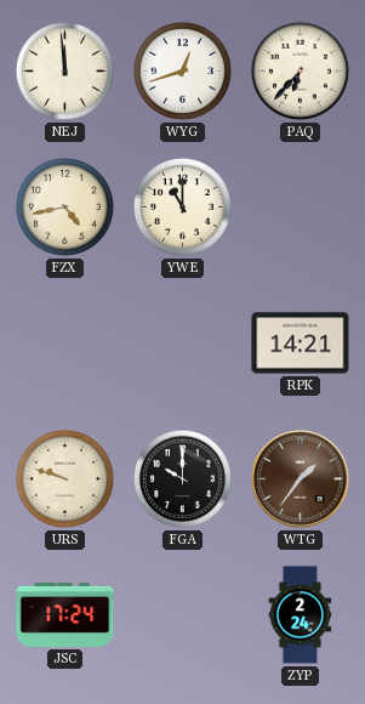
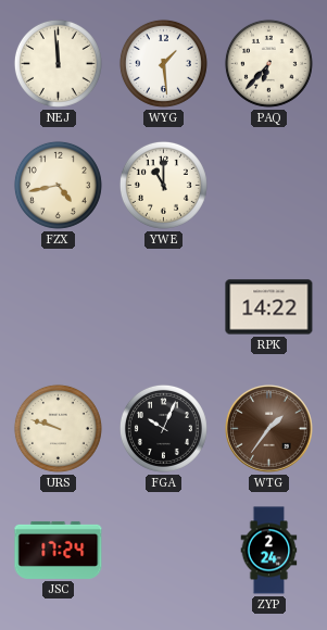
WYG: 12:42 -> 1:29 (163, 63)
RPK: 14:21 -> 14:22 (269, 307)
FGA: 10:00 -> 10:04 (163, 428)
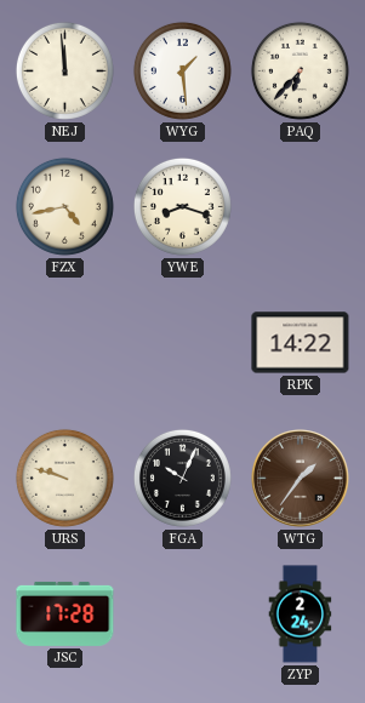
YWE: 11:00 -> 8:18 (182, 206)
JSC: 17:24 -> 17:28 (65, 613)
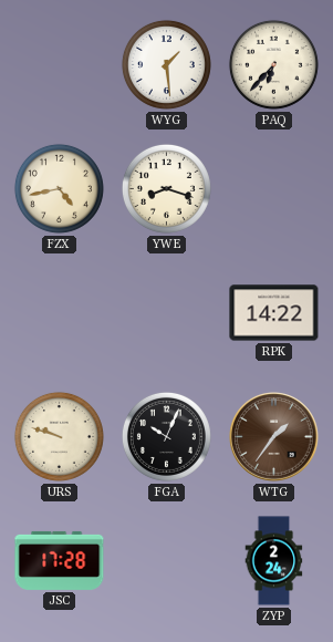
NEJ: 11:59 -> none (64, 70)
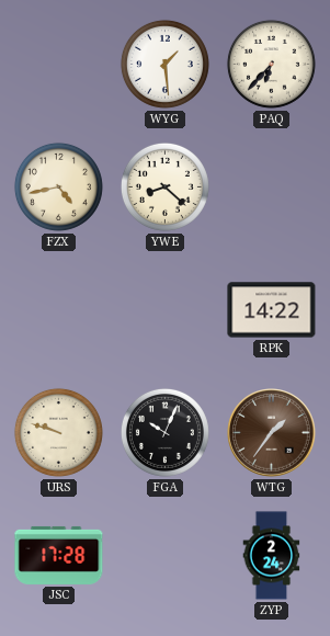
YWE: 8:18 -> 8:22 (164, 186)
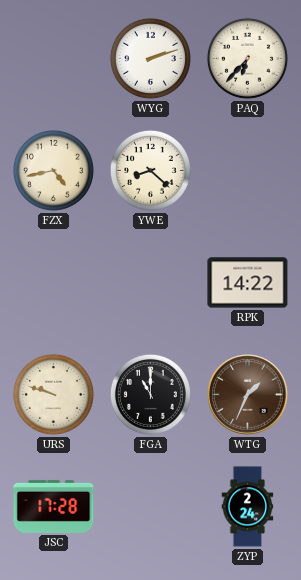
WYG: 1:29 -> 2:12 (150, 58)
FGA: 10:04 -> 11:00 (150, 394)
WTG: 1:36 -> 1:34 (248, 395)
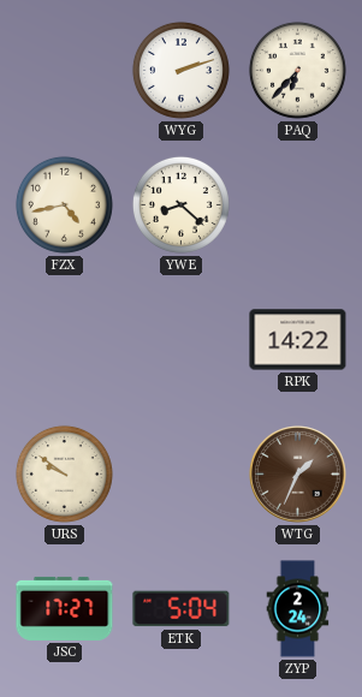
URS: 9:48 -> 9:51 (64, 473)
FGA: 11:00 -> none (150, 394)
JSC: 17:28 -> 17:27 (65, 608)
ETK: none -> 5:04 (182, 609)
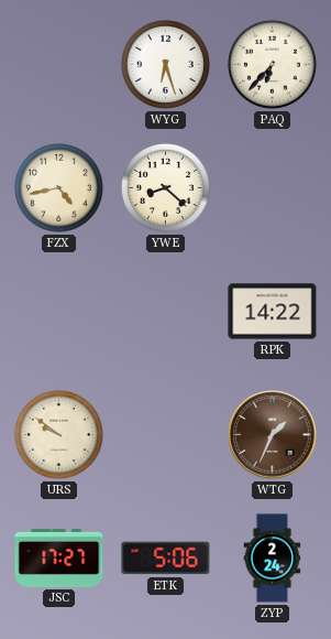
WYG: 2:12 -> 6:27 (165, 64)
ETK: 5:04 -> 5:06 (166, 559)
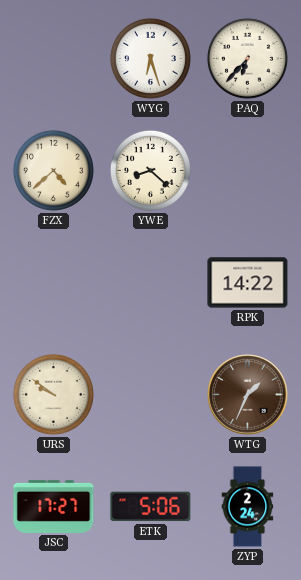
FZX: 4:43 -> 4:38 (53, 170)
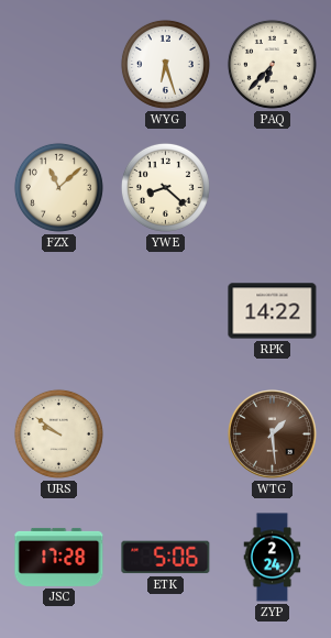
FZX: 4:38 -> 11:08 (58, 187)
WTG: 1:34 -> 1:29 (273, 435)
JSC: 17:27 -> 17:28 (59, 557)
